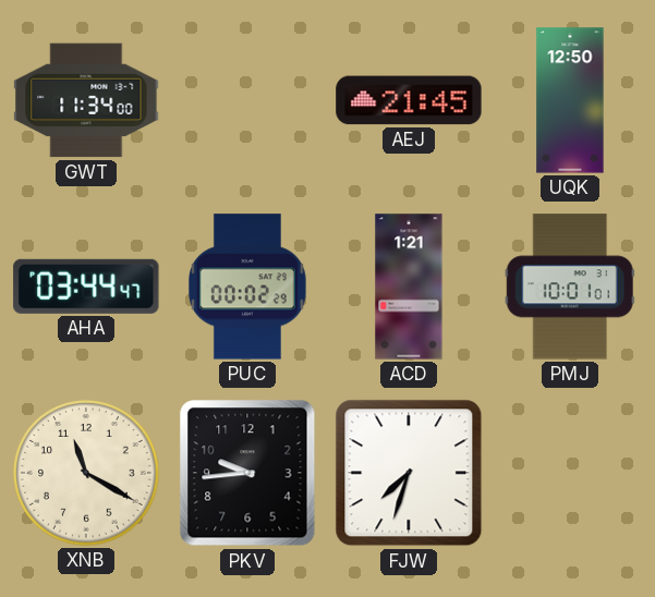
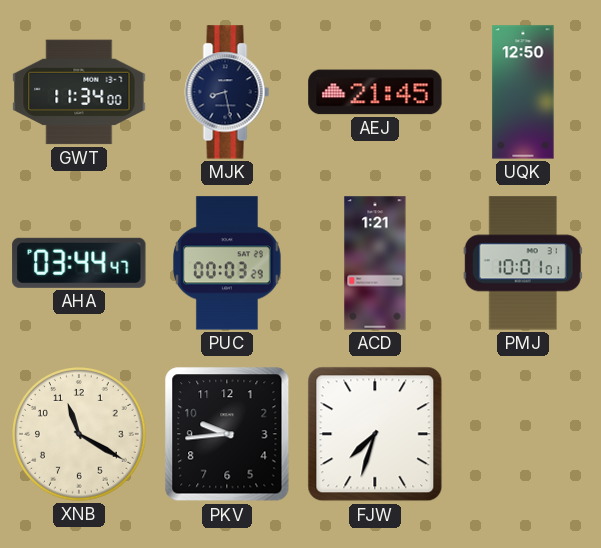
MJK: none -> 8:28 (227, 92)
PUC: 00:02 -> 00:03 (227, 263)
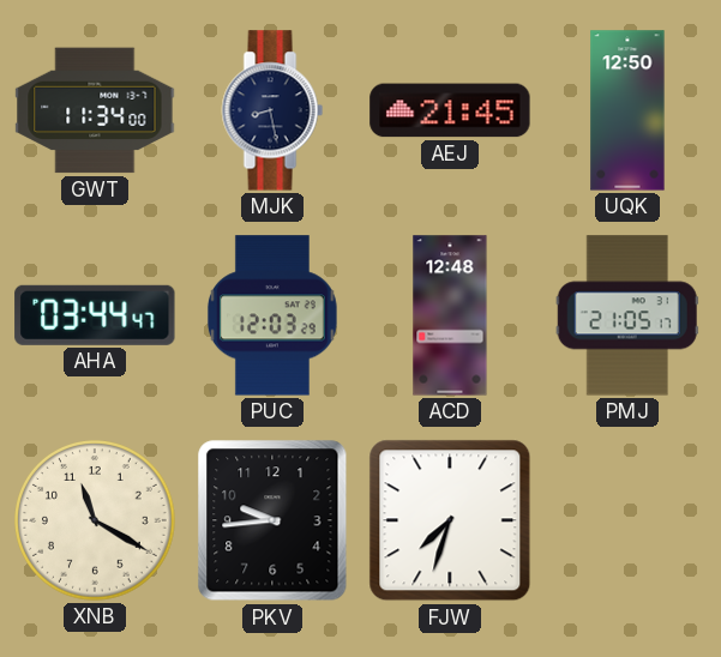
PUC: 00:03 -> 12:03 (272, 315)
ACD: 1:21 -> 12:48 (450, 315)
PMJ: 10:01 -> 21:05 (627, 315)
